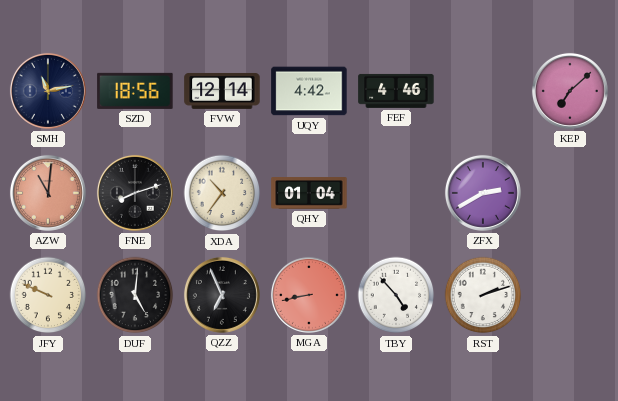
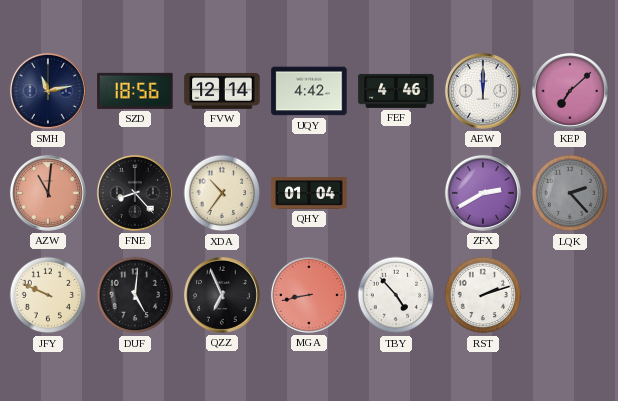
AEW: none -> 12:00 (483, 91)
FNE: 8:12 -> 8:23 (135, 193)
LQK: none -> 2:23 (570, 193)
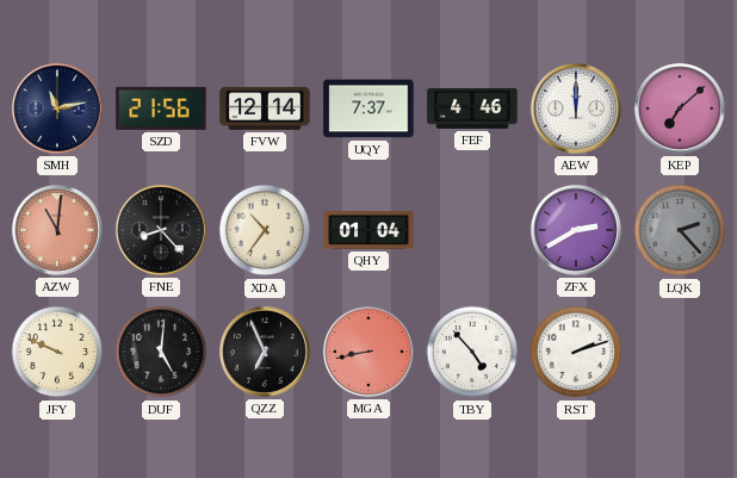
SZD: 18:56 -> 21:56 (161, 108)
UQY: 4:42 -> 7:37 (368, 108)
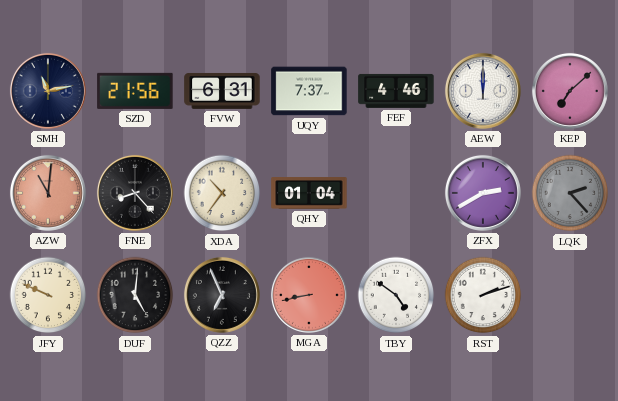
FVW: 12:14 -> 6:31 (222, 91)
TBY: 4:53 -> 4:51 (396, 295)
